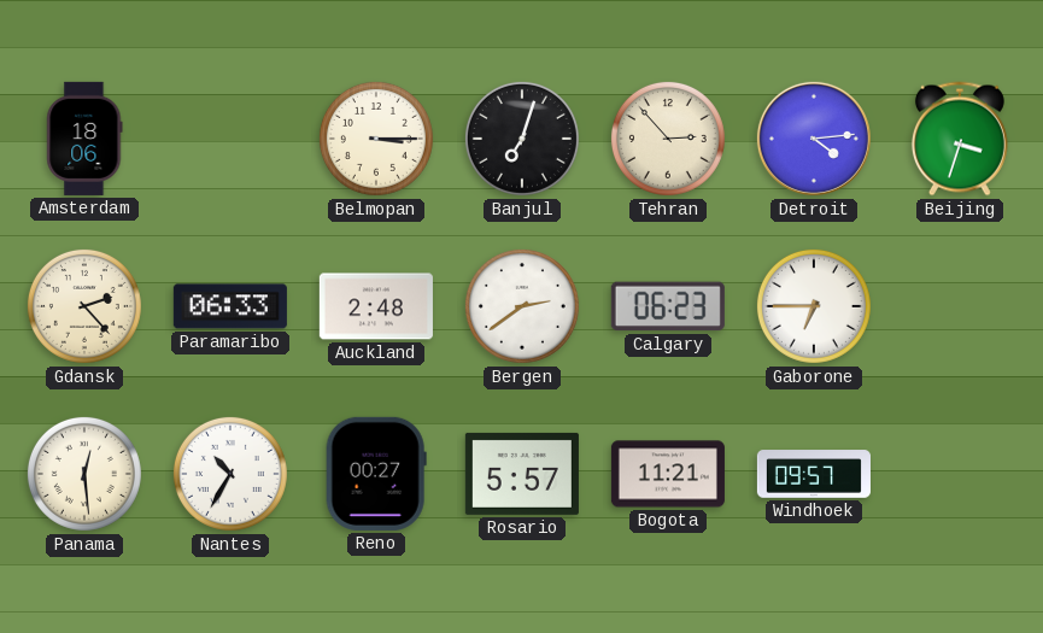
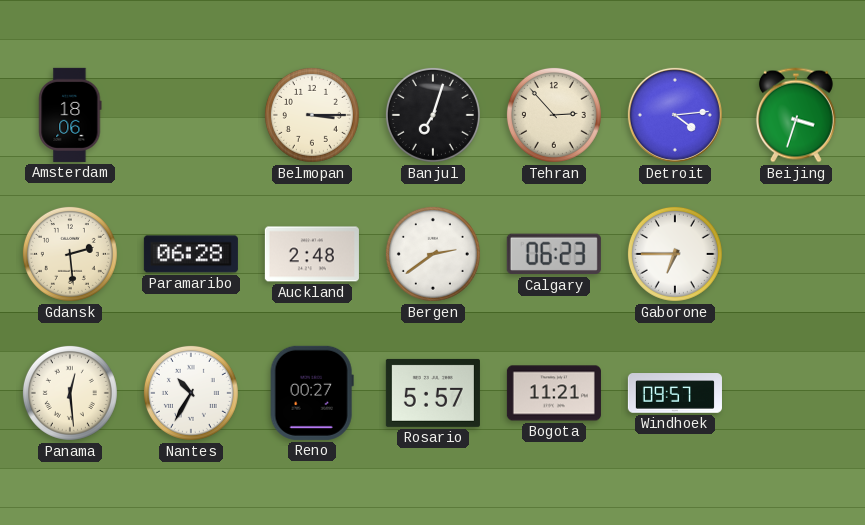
Gdansk: 2:23 -> 2:29 (70, 254)
Paramaribo: 06:33 -> 06:28 (191, 254)
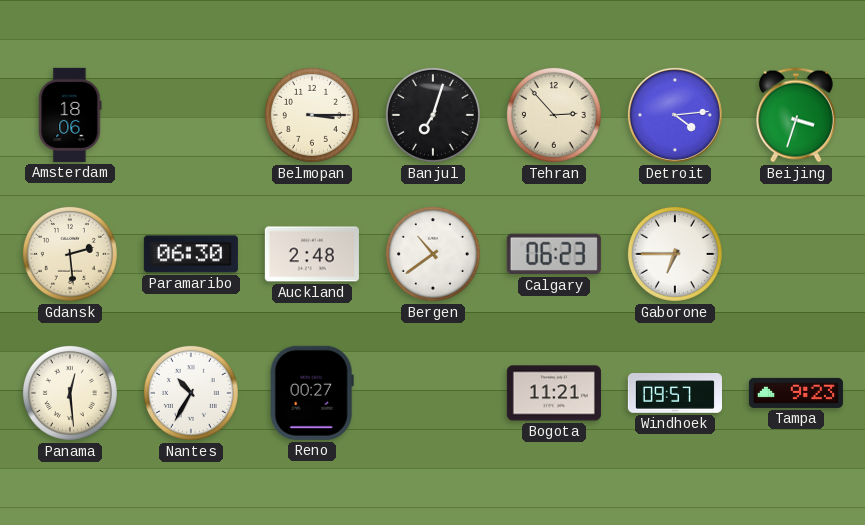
Paramaribo: 06:28 -> 06:30 (191, 254)
Bergen: 2:39 -> 10:39 (433, 254)
Rosario: 5:57 -> none (433, 393)
Tampa: none -> 9:23 (796, 393)
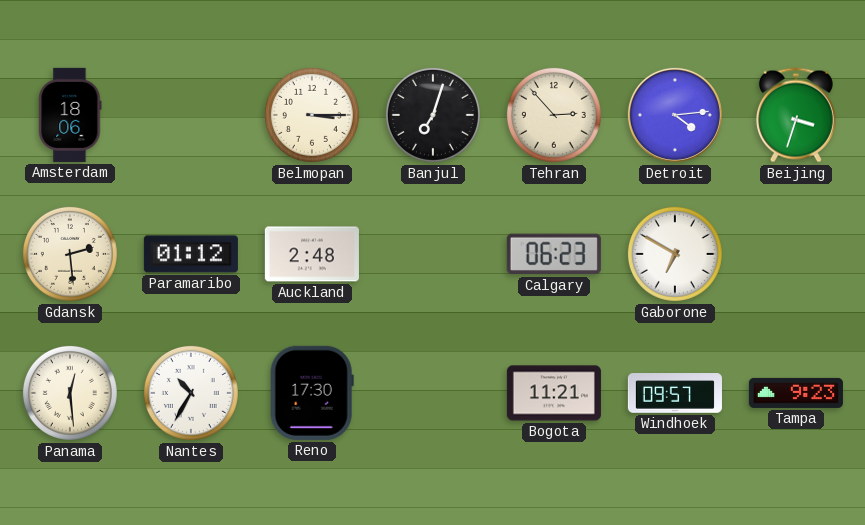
Paramaribo: 06:30 -> 01:12 (191, 254)
Bergen: 10:39 -> none (433, 254)
Gaborone: 6:45 -> 6:50 (675, 254)
Reno: 00:27 -> 17:30 (312, 393)
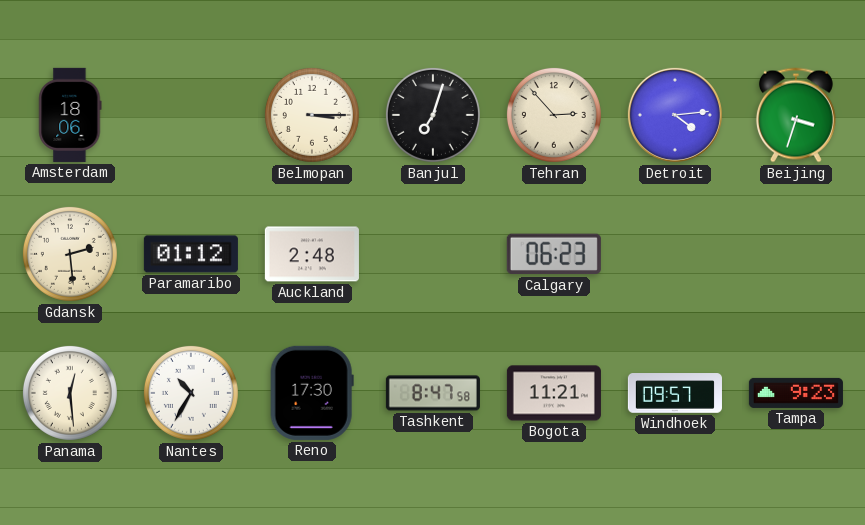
Gaborone: 6:50 -> none (675, 254)
Tashkent: none -> 8:47 (433, 393)
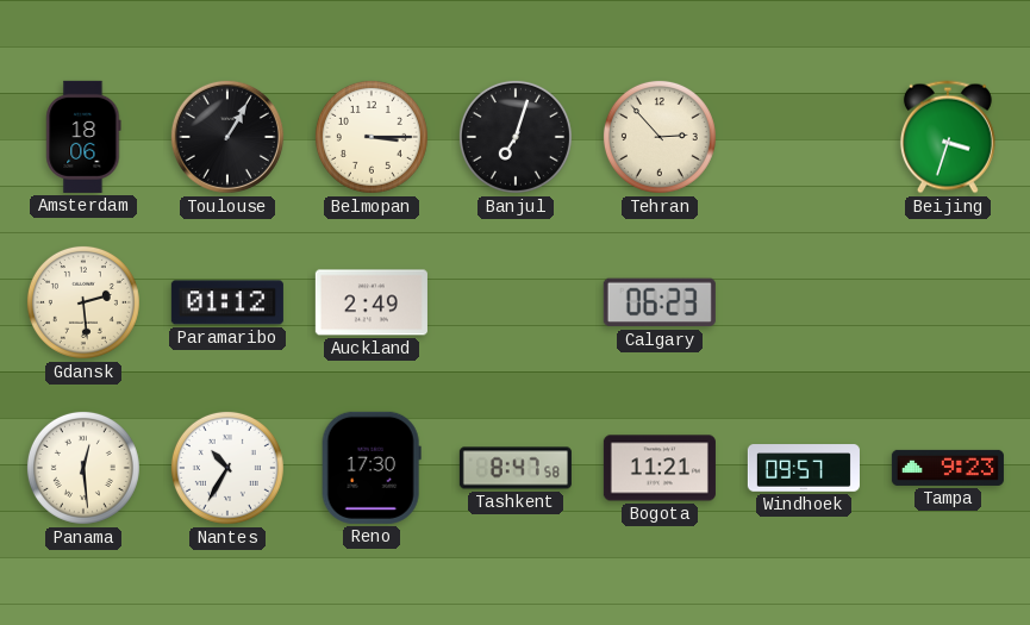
Toulouse: none -> 1:05 (227, 137)
Detroit: 4:14 -> none (675, 115)
Auckland: 2:48 -> 2:49 (372, 302)
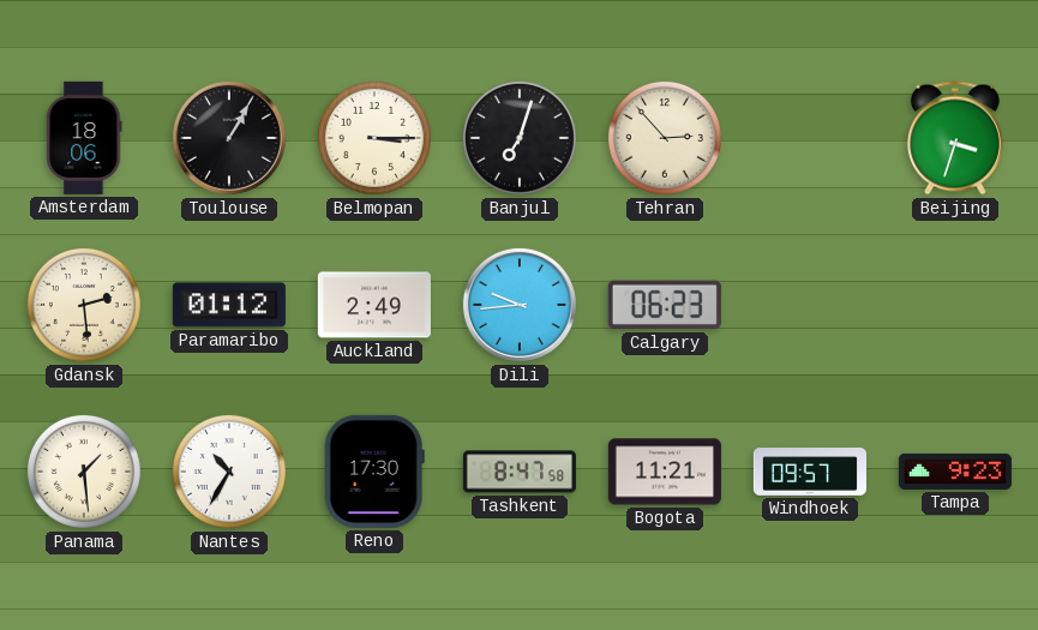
Dili: none -> 9:44 (520, 305)
Panama: 12:29 -> 1:29 (84, 472)
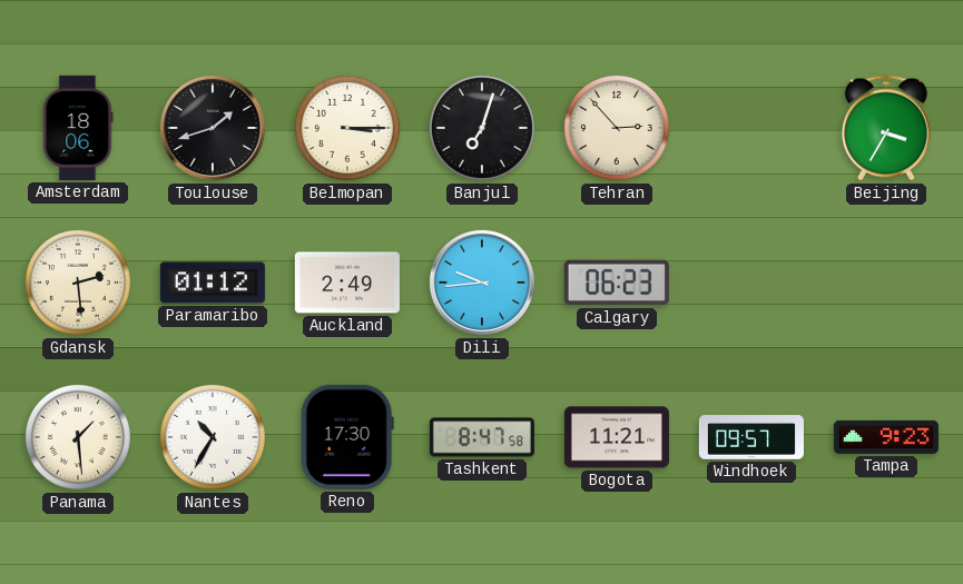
Toulouse: 1:05 -> 1:42 (213, 128)
Beijing: 3:33 -> 3:35 (886, 128)
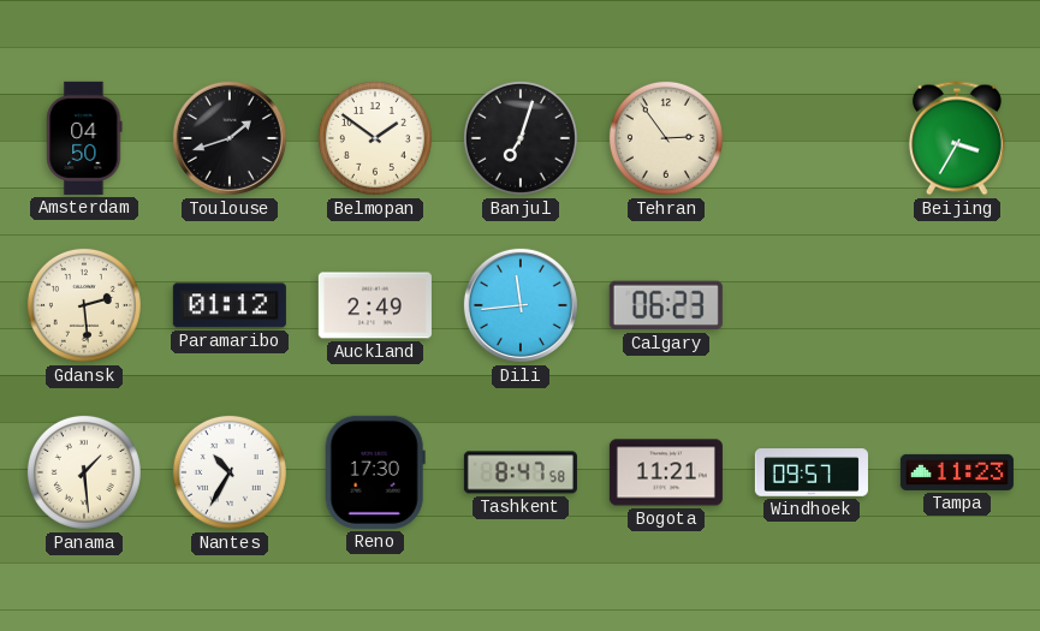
Amsterdam: 18:06 -> 04:50 (84, 138)
Belmopan: 3:15 -> 1:51 (375, 138)
Tehran: 2:53 -> 2:54 (666, 138)
Dili: 9:44 -> 11:44 (521, 305)
Tampa: 9:23 -> 11:23 (957, 472)
